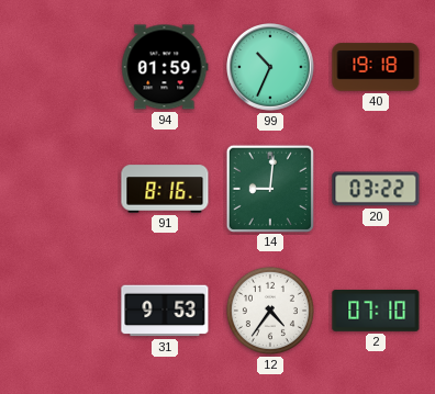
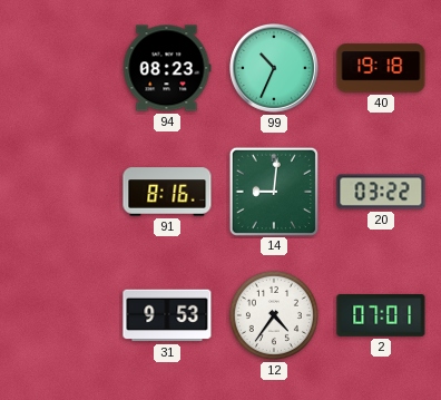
94: 01:59 -> 08:23 (167, 68)
2: 07:10 -> 07:01 (381, 316)
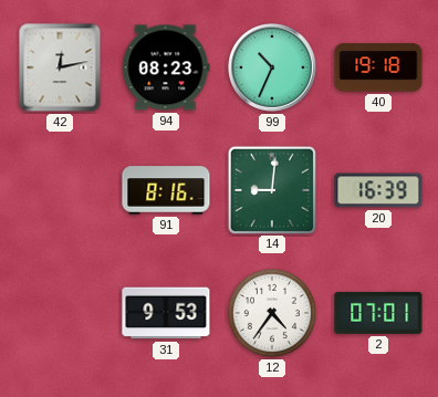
42: none -> 12:13 (60, 67)
20: 03:22 -> 16:39 (378, 190)
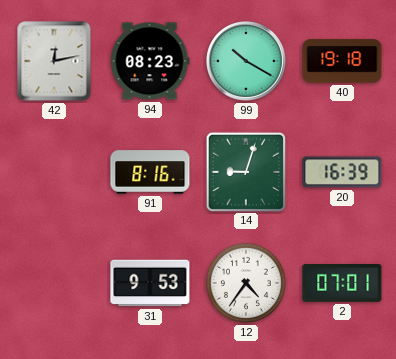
99: 10:34 -> 10:20 (247, 62)
14: 9:01 -> 9:03 (245, 171)
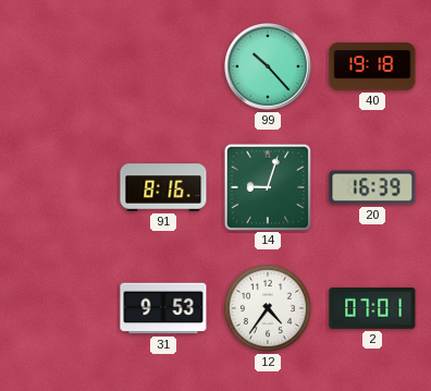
42: 12:13 -> none (54, 61)
94: 08:23 -> none (150, 61)
99: 10:20 -> 10:23 (269, 68)
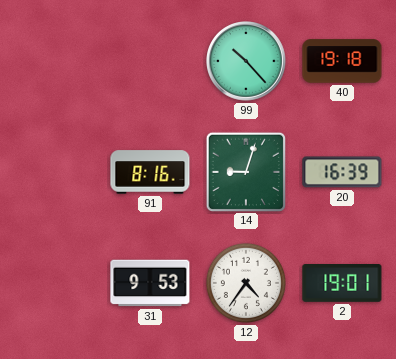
2: 07:01 -> 19:01 (342, 284)
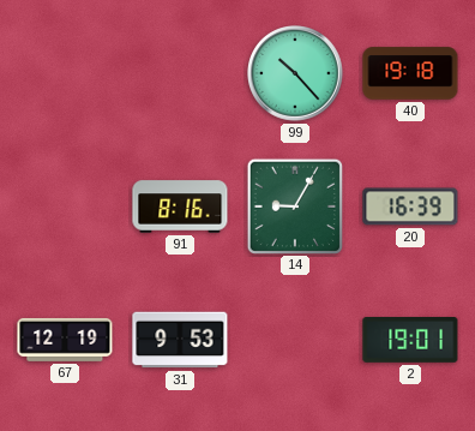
14: 9:03 -> 9:05 (294, 205)
67: none -> 12:19 (65, 340)
12: 4:36 -> none (246, 283)
